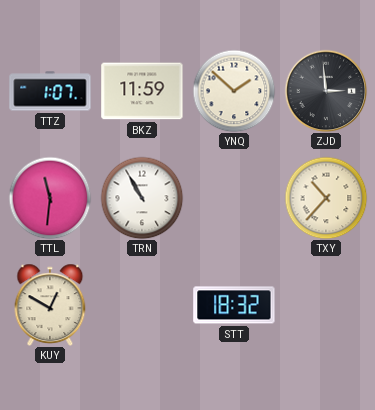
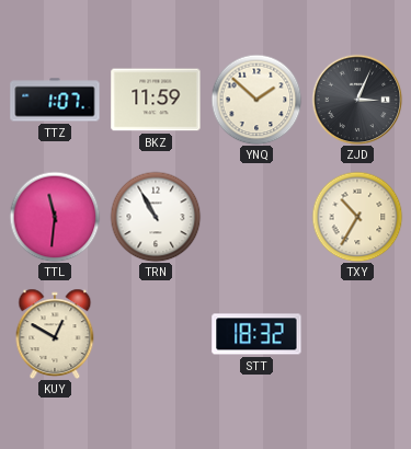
ZJD: 2:59 -> 3:04 (357, 100)
TXY: 10:37 -> 10:35 (357, 217)
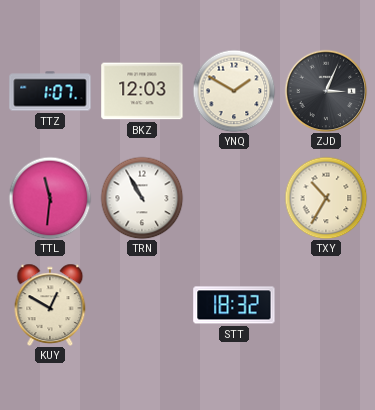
BKZ: 11:59 -> 12:03 (142, 91)
YNQ: 1:52 -> 1:50 (234, 91)
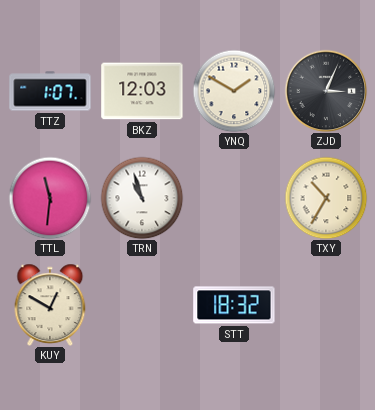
TRN: 10:55 -> 10:57 (142, 198)
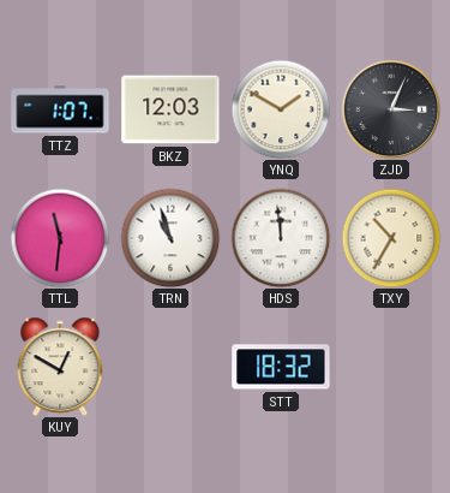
HDS: none -> 11:59 (281, 238)
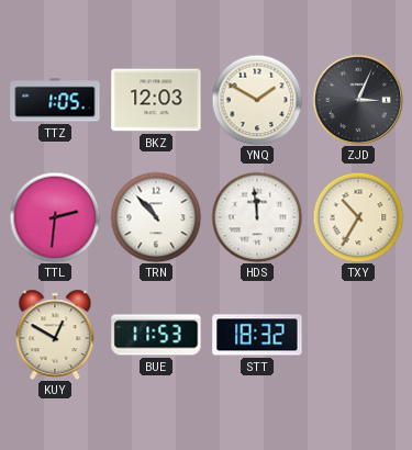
TTZ: 1:07 -> 1:05 (55, 100)
TTL: 11:31 -> 2:31 (55, 217)
TRN: 10:57 -> 10:53 (156, 217)
BUE: none -> 11:53 (156, 335)
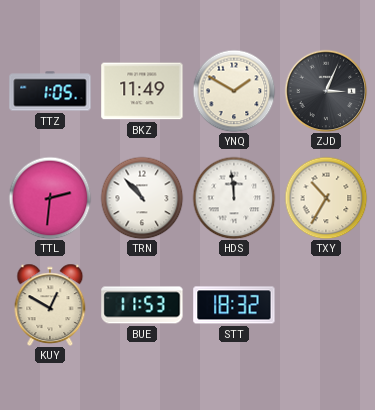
BKZ: 12:03 -> 11:49 (142, 91)
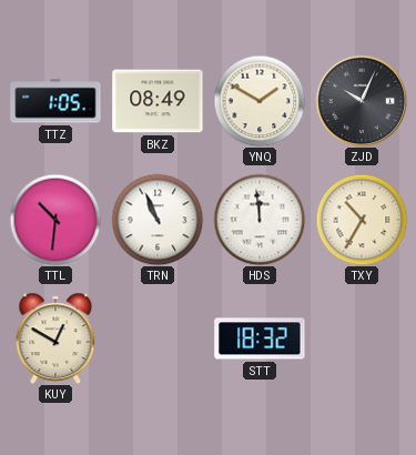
BKZ: 11:49 -> 08:49 (158, 101)
ZJD: 3:04 -> 10:04 (362, 101)
TTL: 2:31 -> 10:31 (55, 220)
TRN: 10:53 -> 10:56 (158, 220)
BUE: 11:53 -> none (142, 305)
